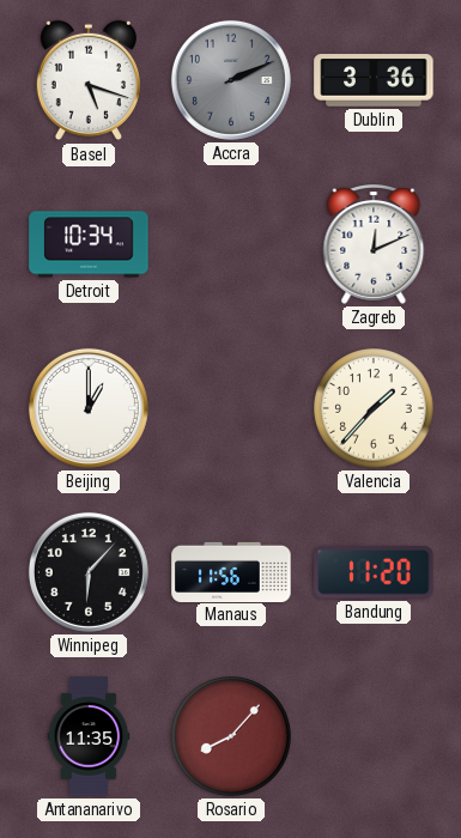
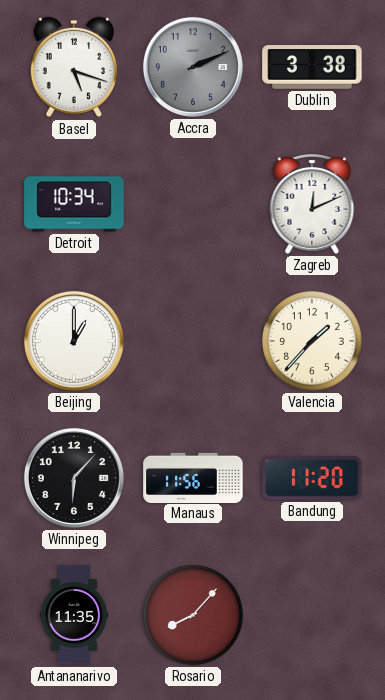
Dublin: 3:36 -> 3:38 (312, 67)
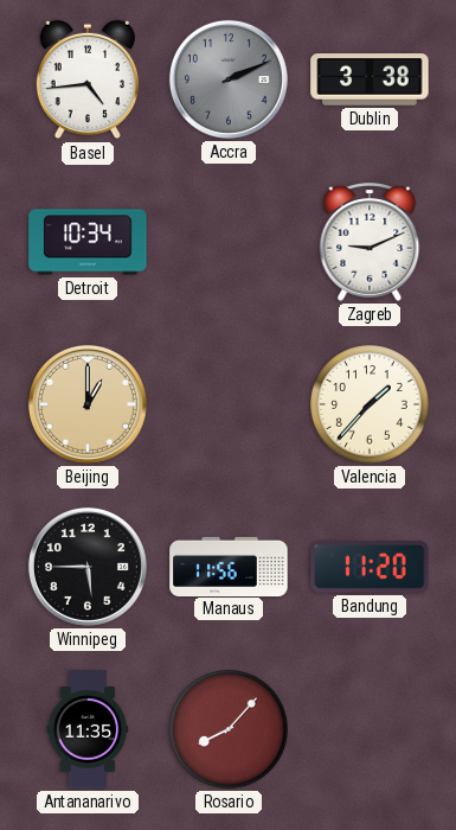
Basel: 5:18 -> 4:44 (88, 79)
Zagreb: 12:11 -> 9:11 (370, 243)
Beijing dial: white -> champagne (88, 404)
Winnipeg: 6:07 -> 5:45 (88, 567)
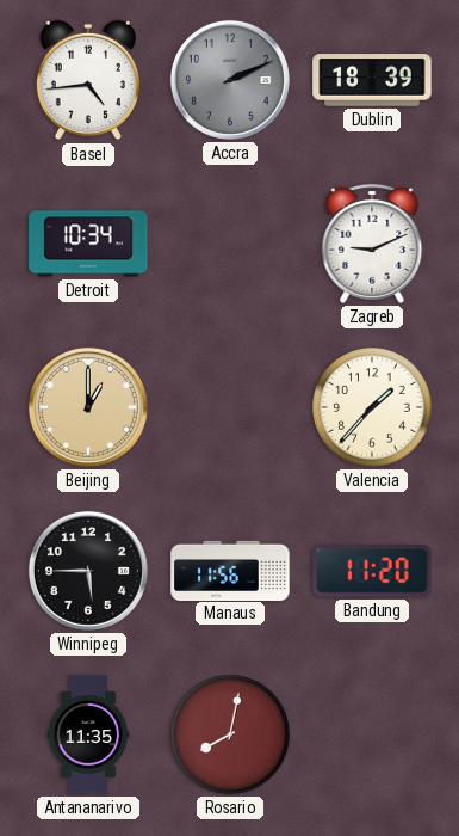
Dublin: 3:38 -> 18:39 (372, 80)
Rosario: 8:07 -> 8:02 (230, 734)
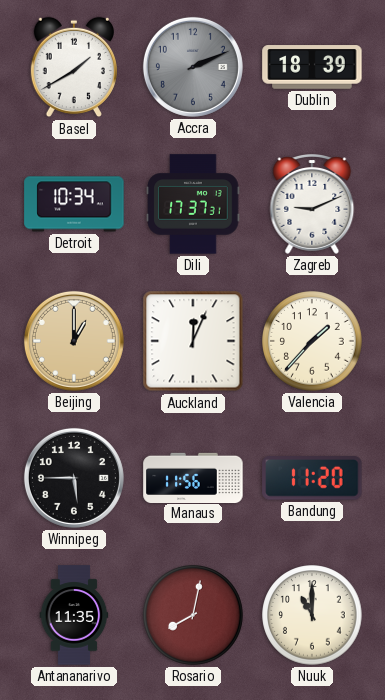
Basel: 4:44 -> 1:40 (74, 67)
Dili: none -> 17:37 (193, 204)
Auckland: none -> 12:04 (193, 341)
Nuuk: none -> 11:00 (312, 615)
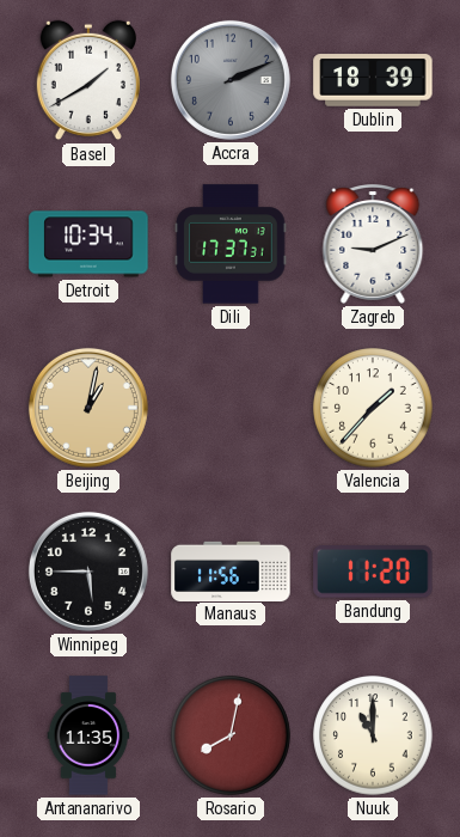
Beijing: 1:00 -> 1:02 (88, 408)
Auckland: 12:04 -> none (193, 341)
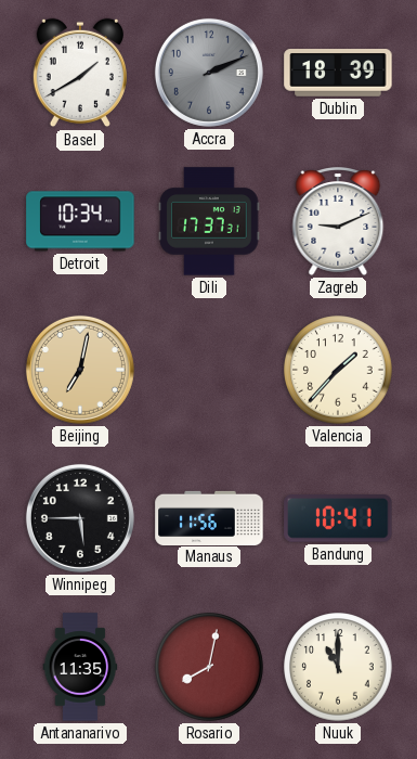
Beijing: 1:02 -> 7:02 (80, 370)
Bandung: 11:20 -> 10:41 (338, 519)
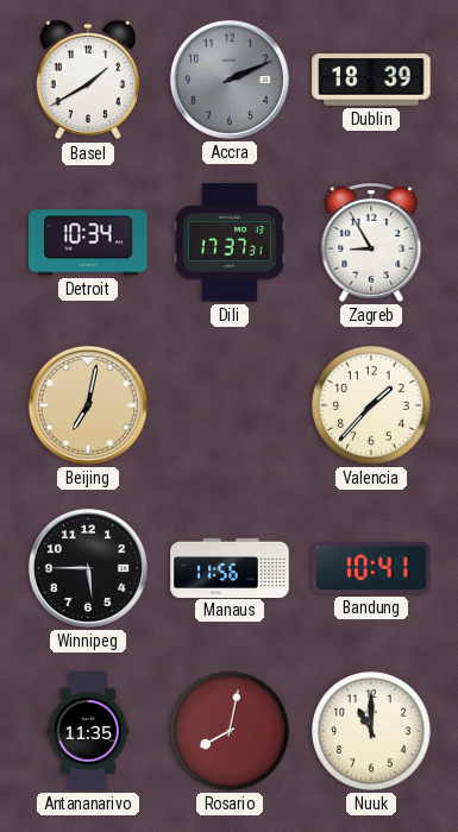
Zagreb: 9:11 -> 8:55 (371, 244)
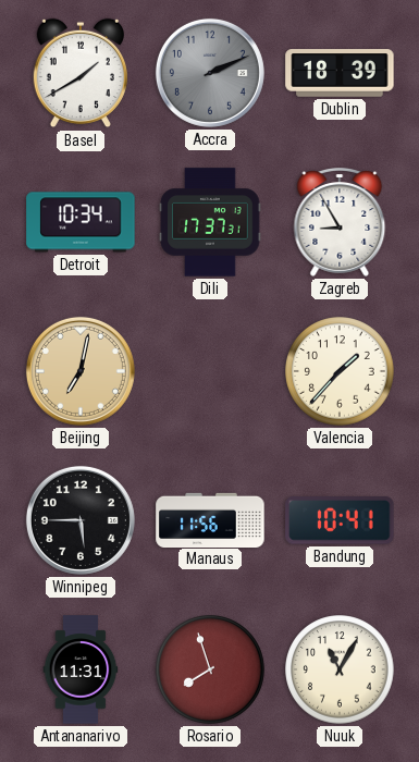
Antananarivo: 11:35 -> 11:31 (81, 669)
Rosario: 8:02 -> 7:57 (210, 669)
Nuuk: 11:00 -> 11:05 (340, 669)
